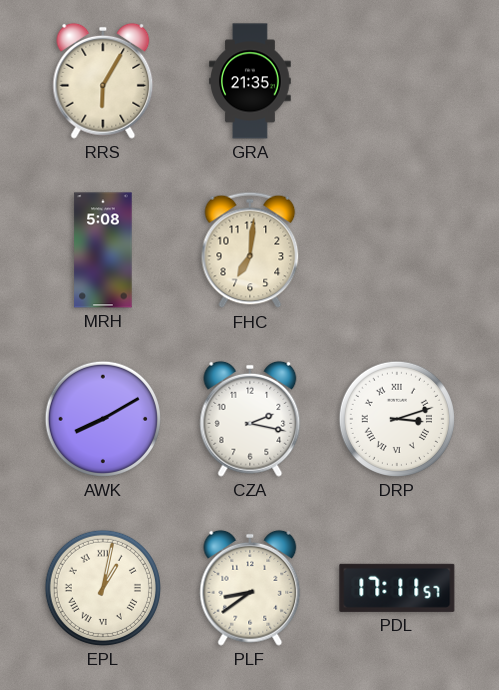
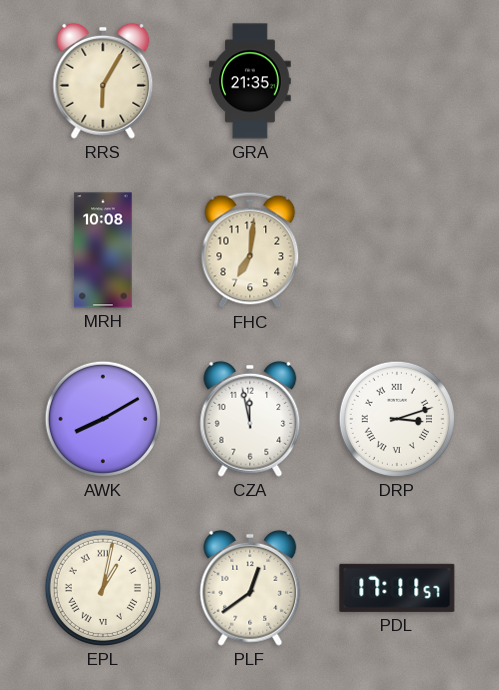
MRH: 5:08 -> 10:08 (103, 250)
CZA: 2:17 -> 11:58 (250, 419)
PLF: 8:39 -> 12:39 (250, 588)
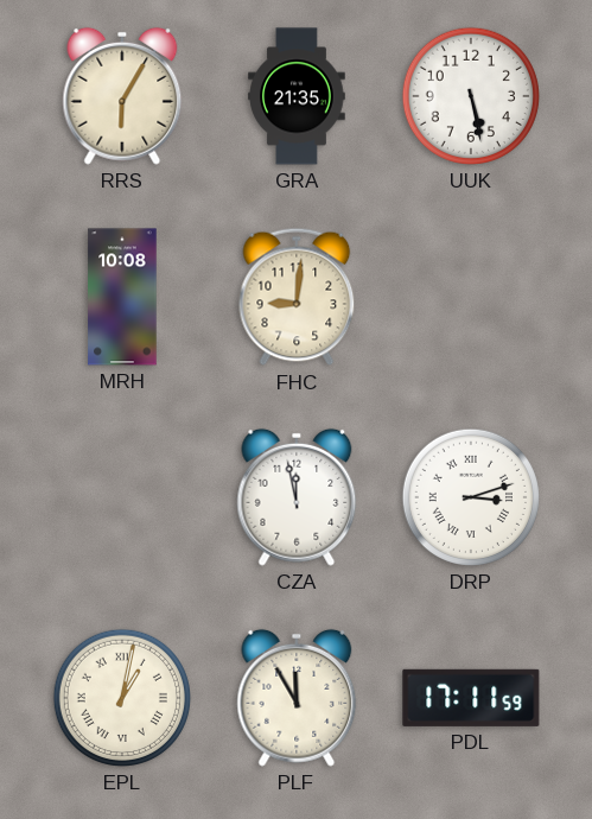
UUK: none -> 5:28 (471, 96)
FHC: 7:01 -> 9:01 (297, 297)
AWK: 8:10 -> none (103, 419)
PLF: 12:39 -> 11:55 (297, 698)
PDL: 17:11:57 -> 17:11:59 (471, 698)
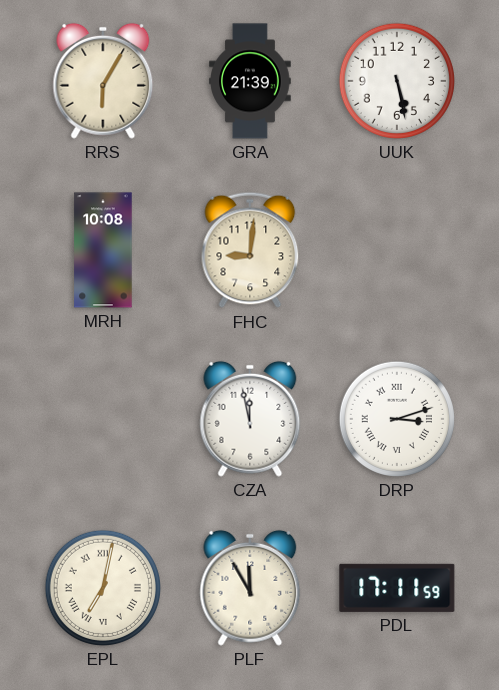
GRA: 21:35 -> 21:39 (250, 81)
EPL: 1:02 -> 7:02 (103, 588)
